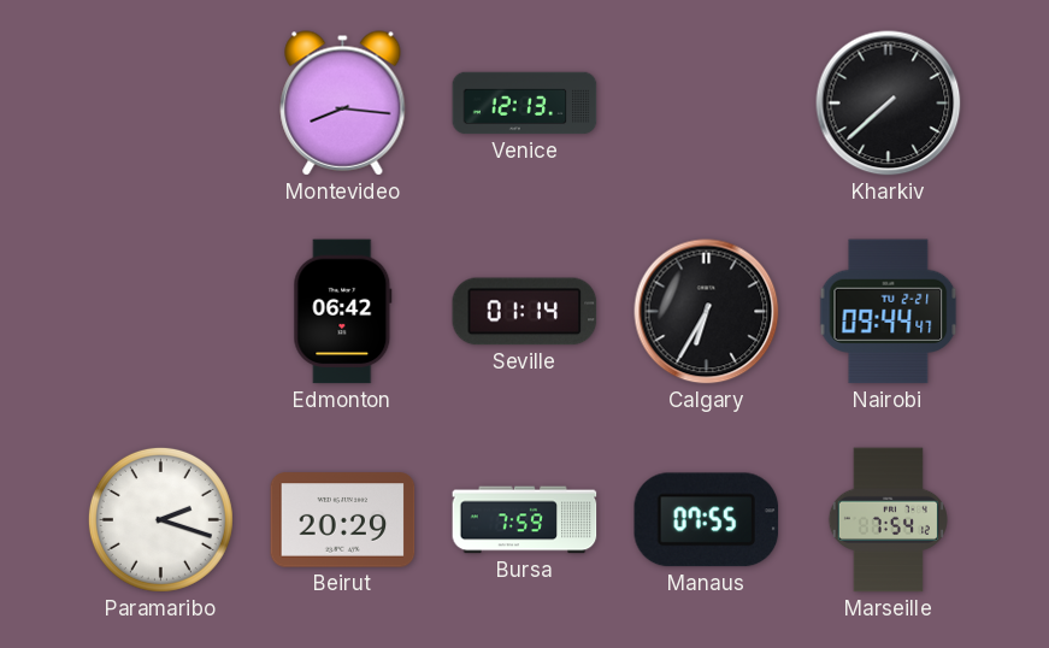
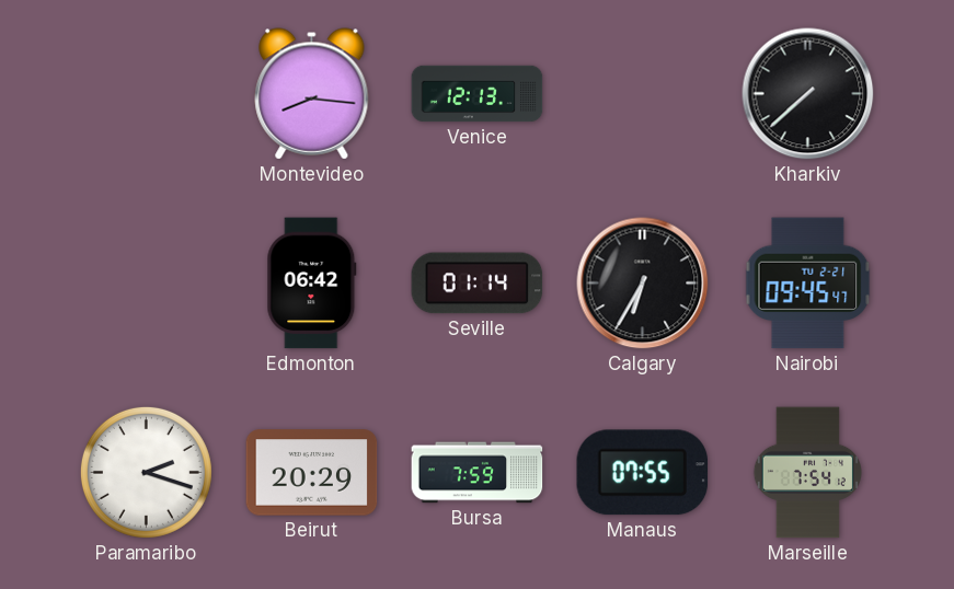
Nairobi: 09:44 -> 09:45 (808, 284)
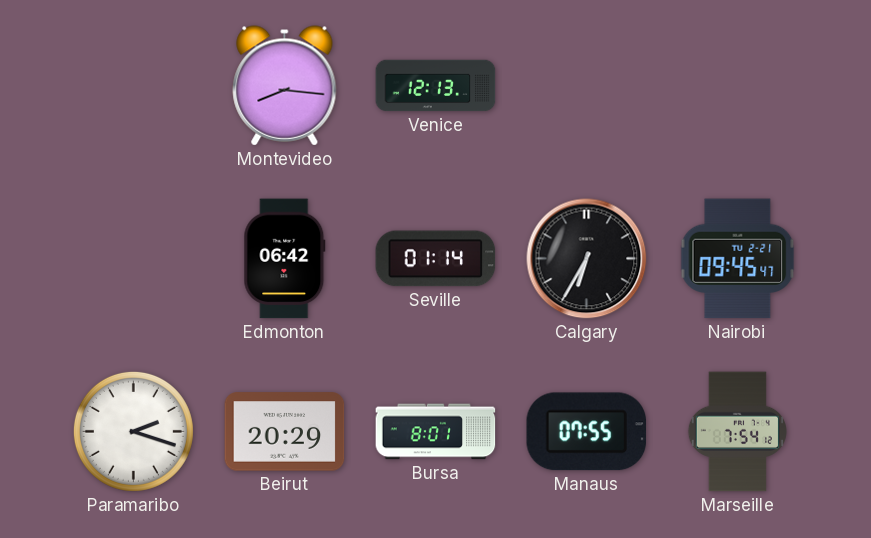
Kharkiv: 7:38 -> none (808, 94)
Bursa: 7:59 -> 8:01 (436, 432)
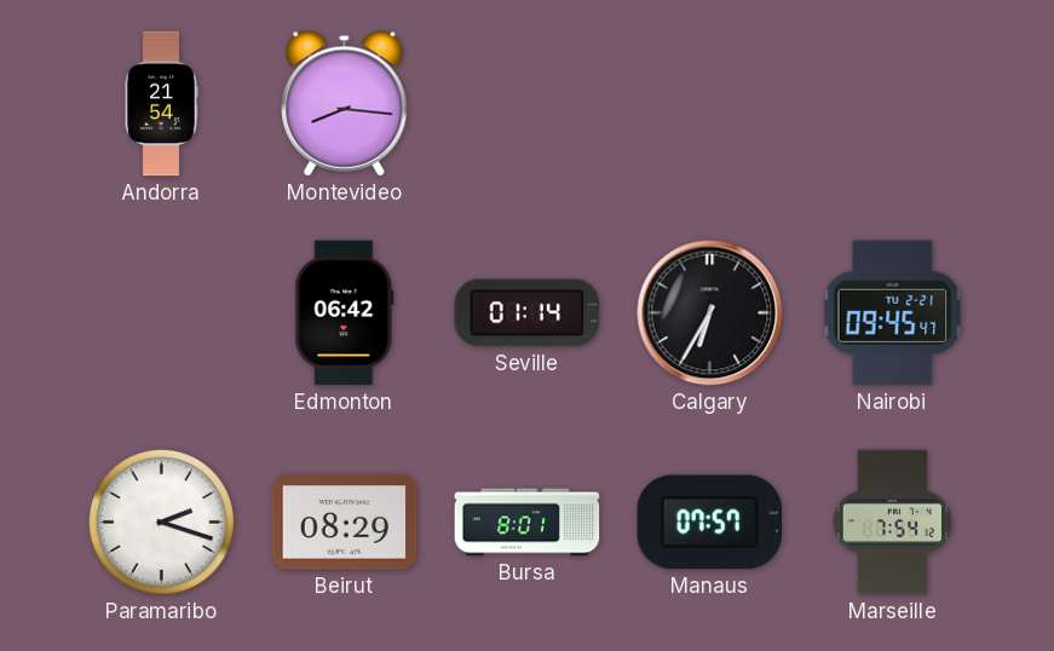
Andorra: none -> 21:54 (161, 104)
Venice: 12:13 -> none (436, 86)
Beirut: 20:29 -> 08:29 (345, 523)
Manaus: 07:55 -> 07:57 (710, 523)
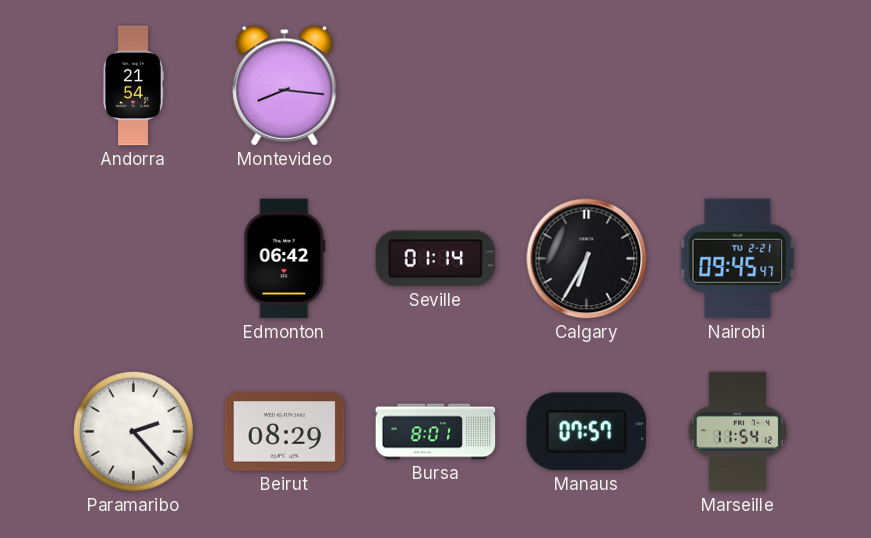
Paramaribo: 2:18 -> 2:23 (133, 431)
Marseille: 7:54 -> 11:54 (737, 432)
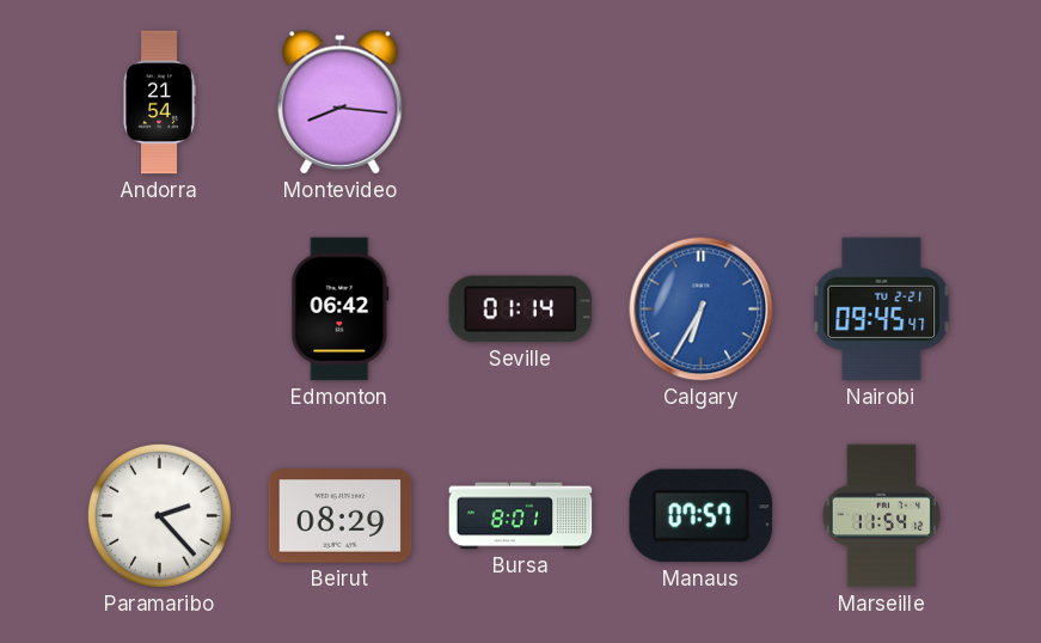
Calgary dial: black -> blue (702, 310)
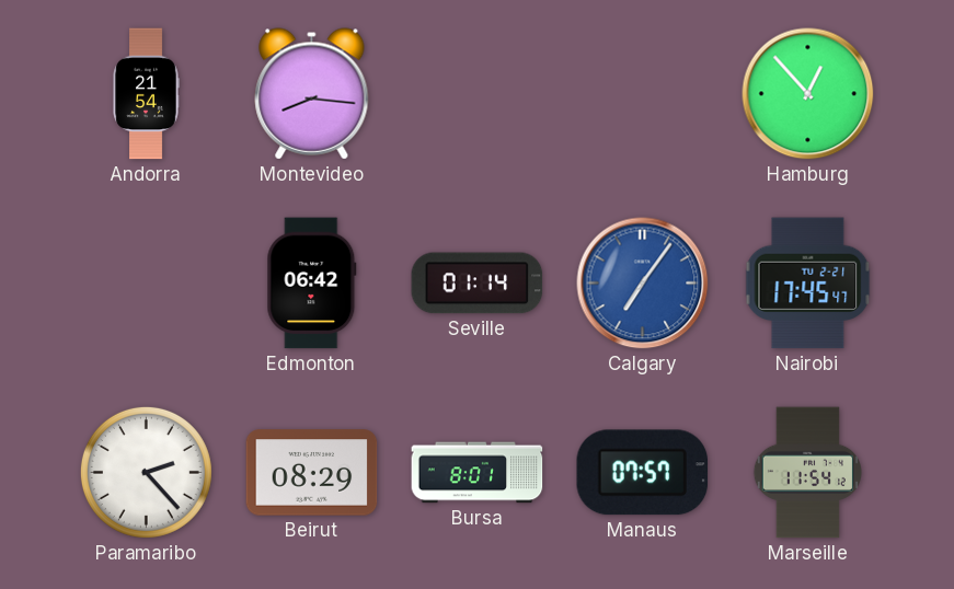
Hamburg: none -> 12:53 (808, 94)
Calgary: 6:35 -> 7:06 (643, 284)
Nairobi: 09:45 -> 17:45 (808, 284)
